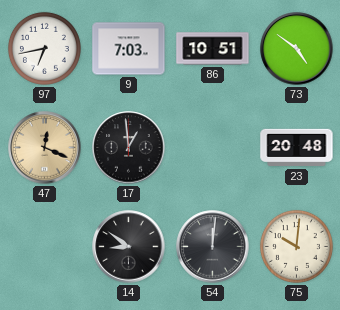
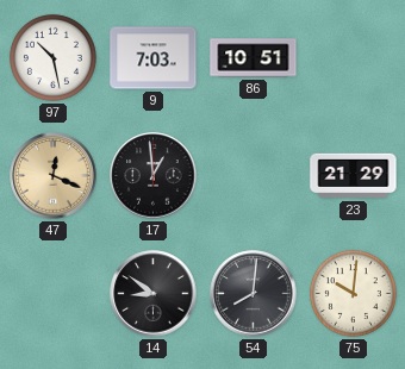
97: 6:43 -> 10:28 (52, 57)
73: 4:51 -> none (297, 49)
23: 20:48 -> 21:29 (354, 176)
54: 12:01 -> 8:01 (254, 294)
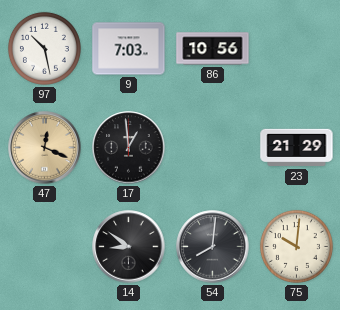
86: 10:51 -> 10:56 (213, 49)
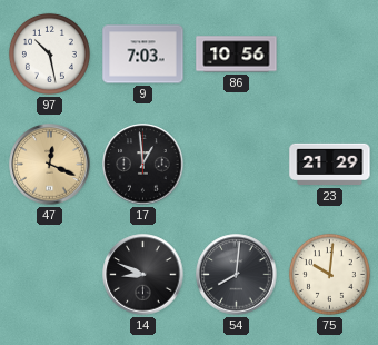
14: 8:51 -> 8:49 (143, 275)
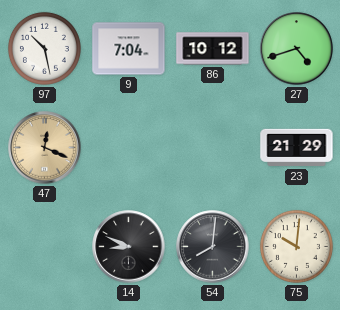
9: 7:03 -> 7:04 (129, 49)
86: 10:56 -> 10:12 (213, 49)
27: none -> 4:42 (297, 49)
17: 12:59 -> none (143, 165)
